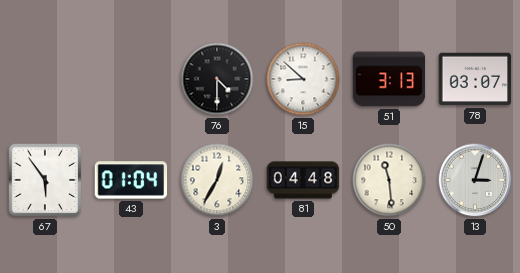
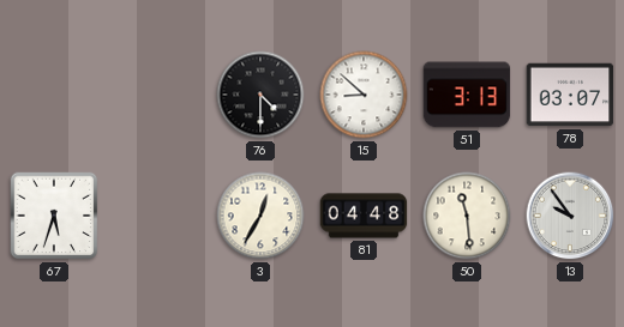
67: 5:54 -> 5:33 (54, 216)
43: 01:04 -> none (131, 180)
13: 3:03 -> 9:54 (570, 216)
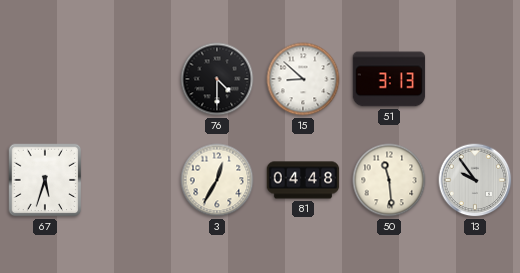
78: 03:07 -> none (570, 95)
